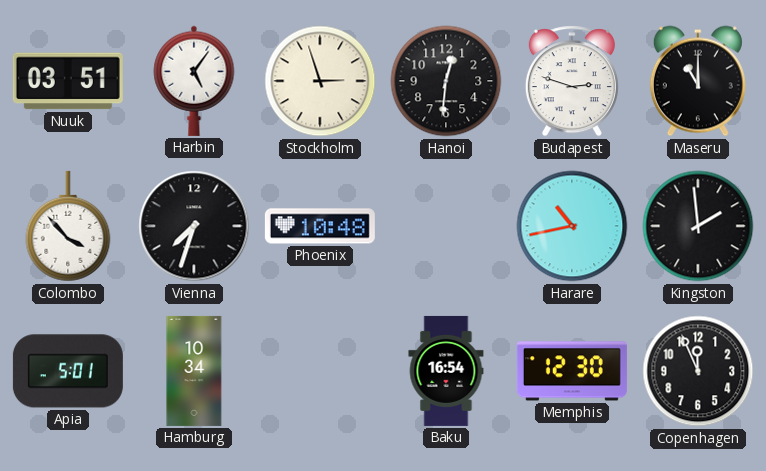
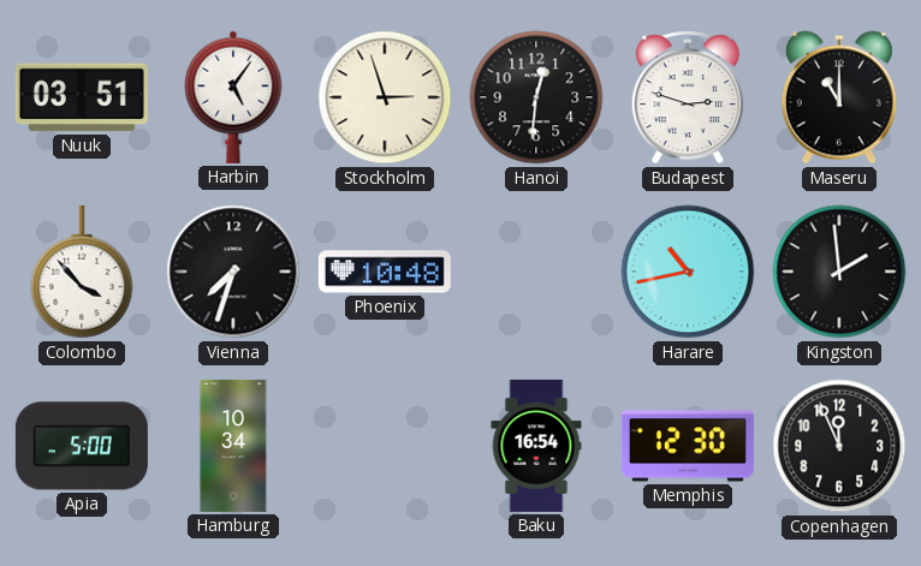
Apia: 5:01 -> 5:00 (82, 446)
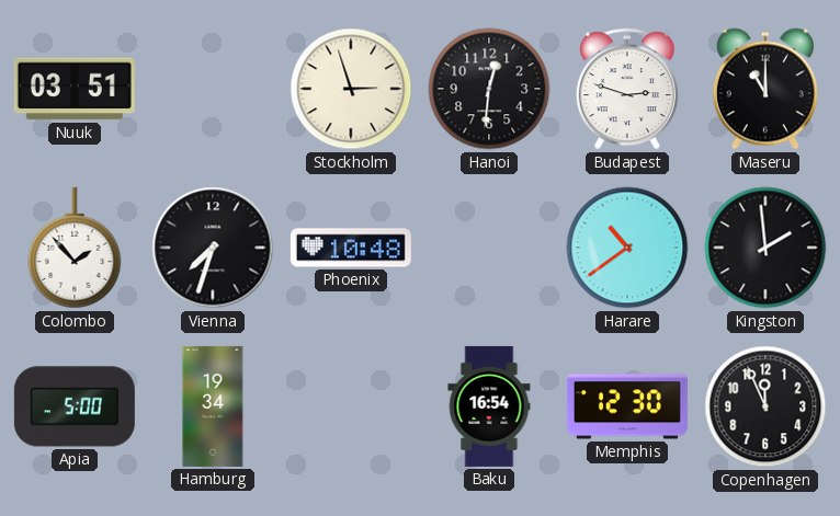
Harbin: 5:06 -> none (233, 97)
Colombo: 3:53 -> 1:53 (75, 248)
Harare: 10:43 -> 10:39 (627, 248)
Hamburg: 10:34 -> 19:34 (213, 406)
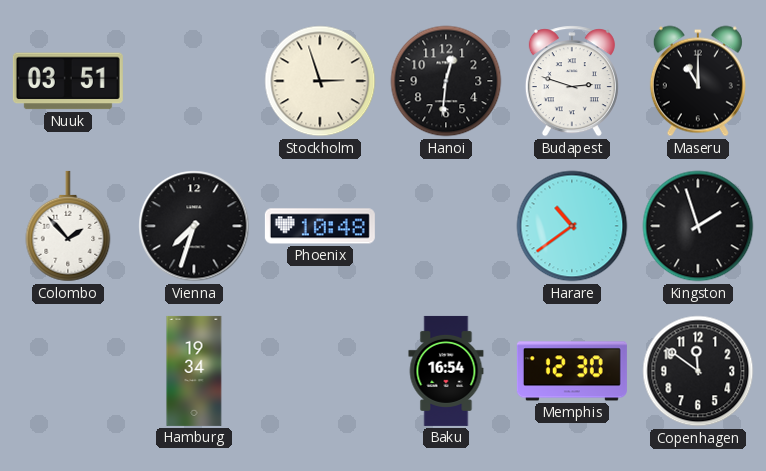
Kingston: 1:59 -> 1:57 (698, 226)
Apia: 5:00 -> none (75, 406)
Copenhagen: 11:56 -> 11:51 (698, 371)
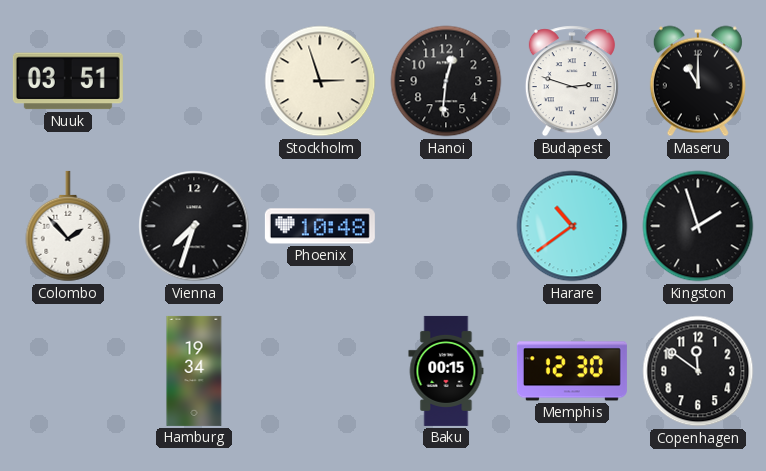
Baku: 16:54 -> 00:15 (446, 371)
